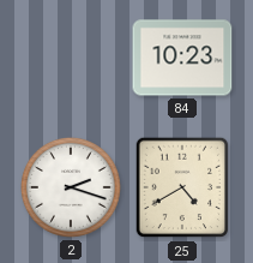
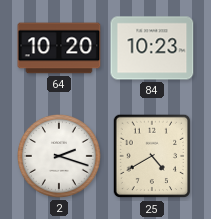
64: none -> 10:20 (59, 48)
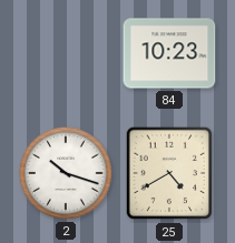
64: 10:20 -> none (59, 48)
2: 2:18 -> 10:18 (66, 173)
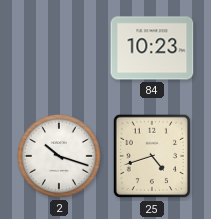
25: 4:40 -> 4:42 (152, 156)
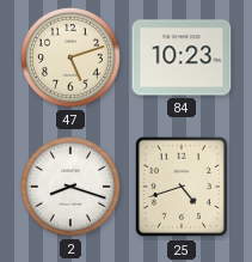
47: none -> 5:12 (70, 57)
2: 10:18 -> 8:18 (70, 187)
